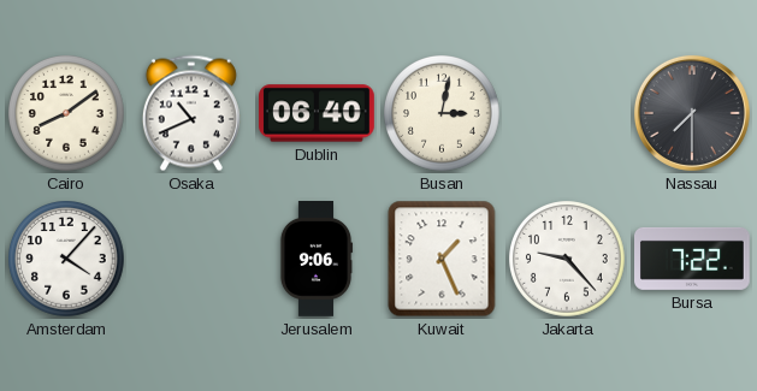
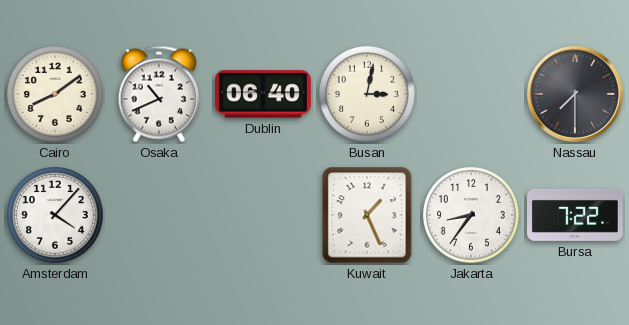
Jerusalem: 9:06 -> none (317, 260)
Jakarta: 9:23 -> 8:36 (472, 216)
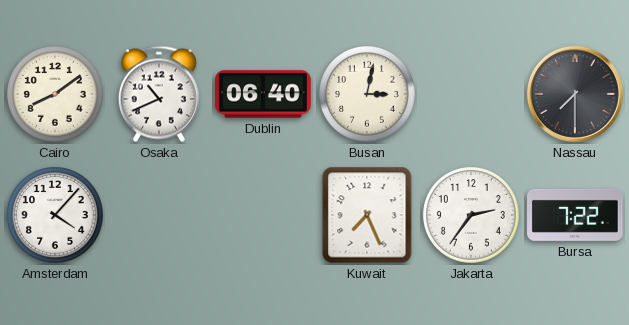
Kuwait: 1:26 -> 7:26 (367, 215)
Jakarta: 8:36 -> 2:36 (472, 216)
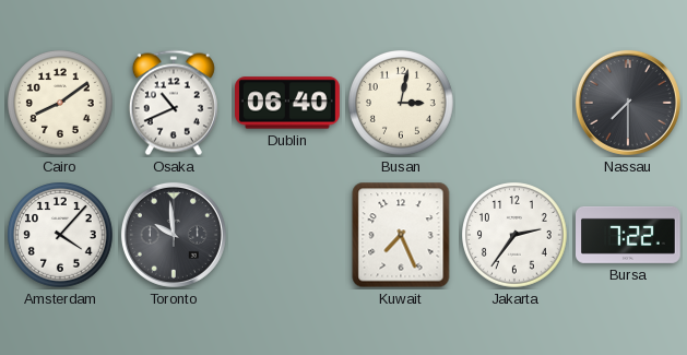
Toronto: none -> 9:59 (174, 235)
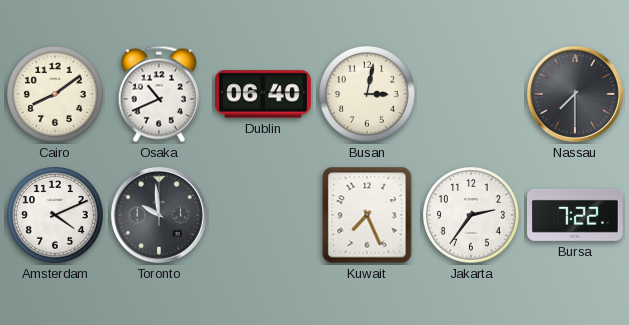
Amsterdam: 4:07 -> 4:11 (56, 216)
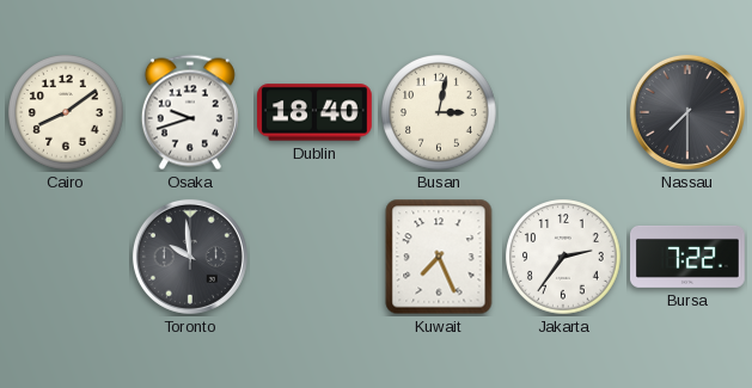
Osaka: 10:41 -> 9:42 (190, 112)
Dublin: 06:40 -> 18:40 (316, 112)
Amsterdam: 4:11 -> none (56, 216)
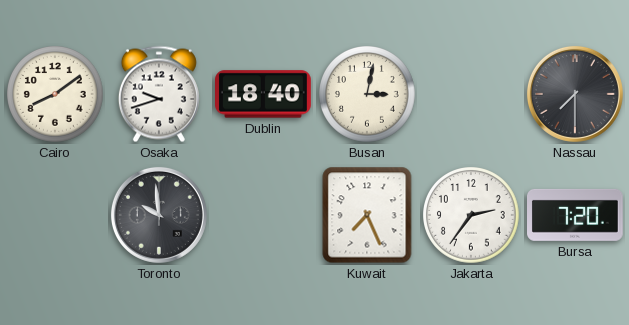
Bursa: 7:22 -> 7:20 (576, 215)
